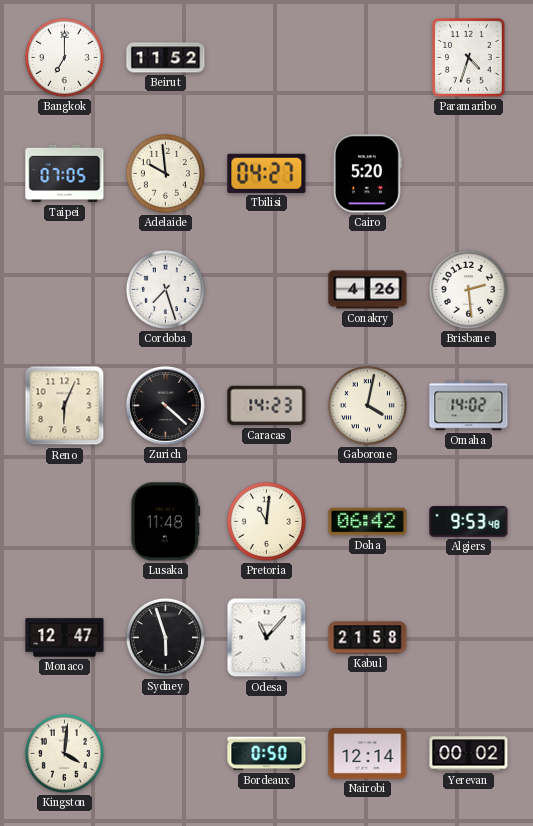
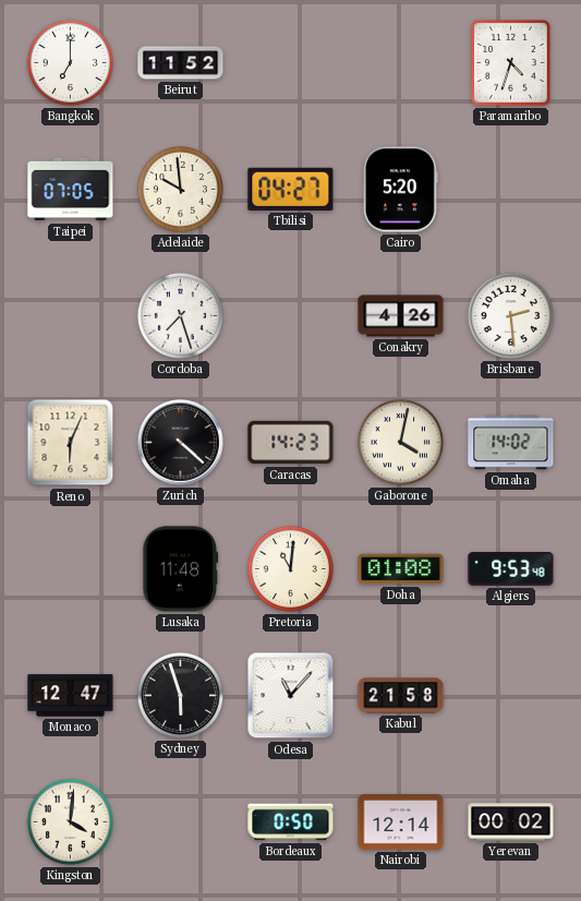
Doha: 06:42 -> 01:08 (401, 569)
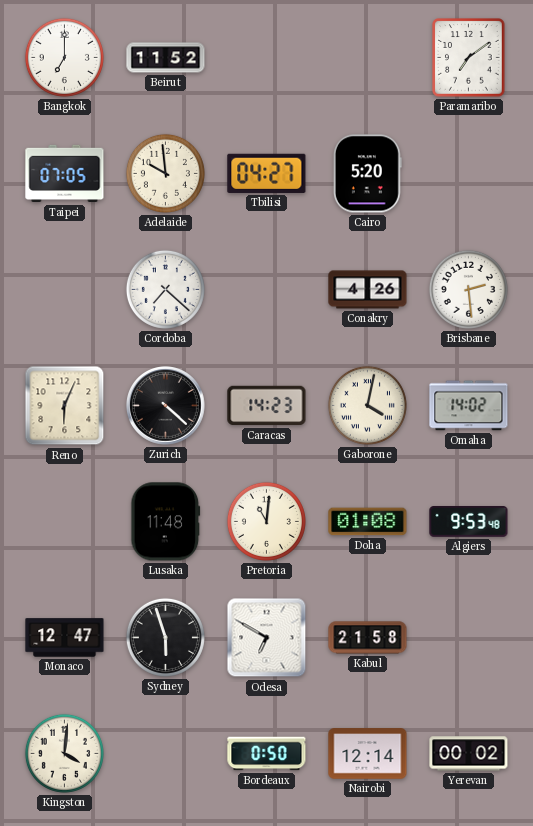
Paramaribo: 4:33 -> 7:09 (469, 58)
Cordoba: 7:27 -> 7:22 (165, 289)
Odesa: 11:07 -> 6:50 (267, 638)
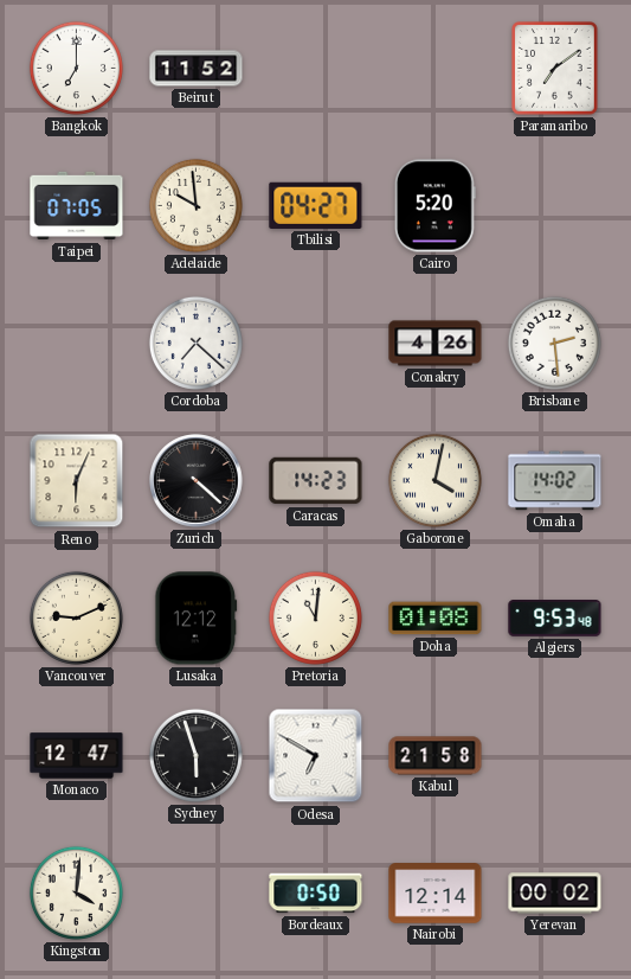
Vancouver: none -> 9:11 (76, 618)
Lusaka: 11:48 -> 12:12 (197, 619)
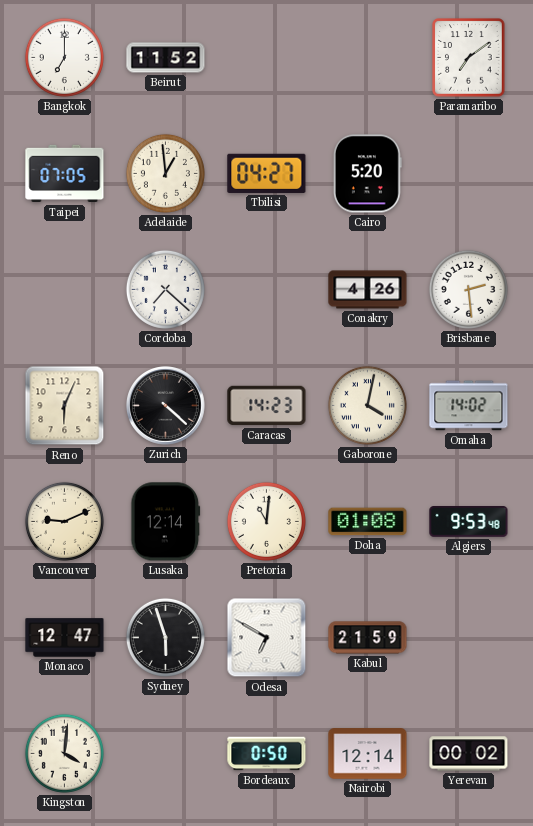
Adelaide: 9:59 -> 12:59 (165, 173)
Lusaka: 12:12 -> 12:14 (166, 522)
Kabul: 21:58 -> 21:59 (368, 638)
